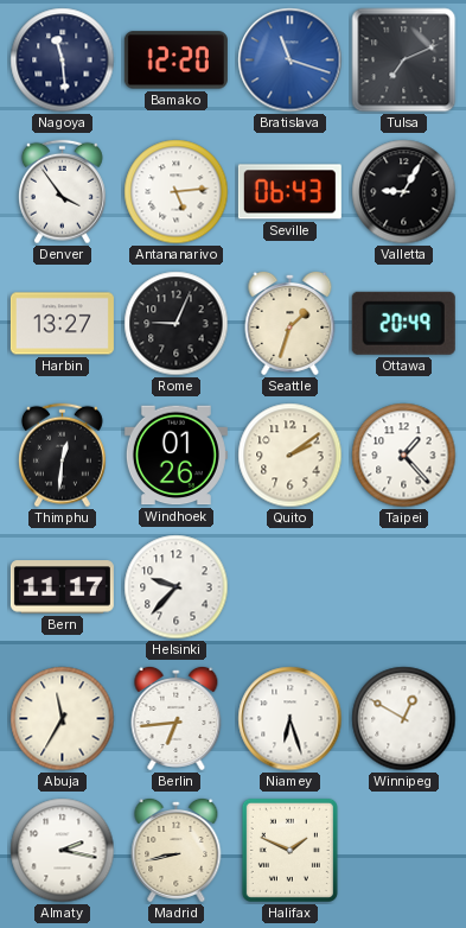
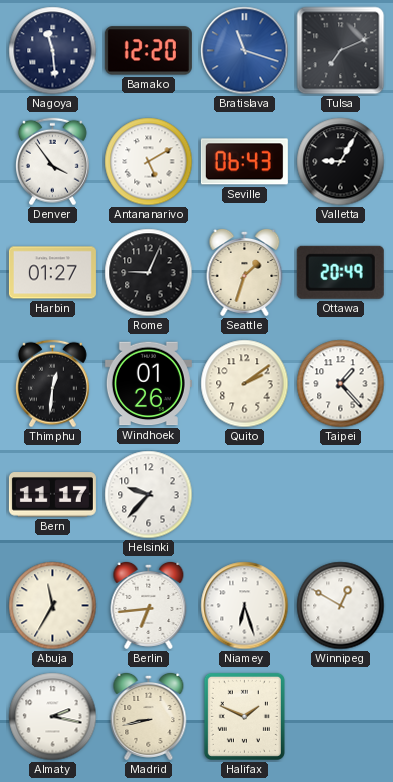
Antananarivo: 5:14 -> 5:10 (149, 162)
Harbin: 13:27 -> 01:27 (52, 273)
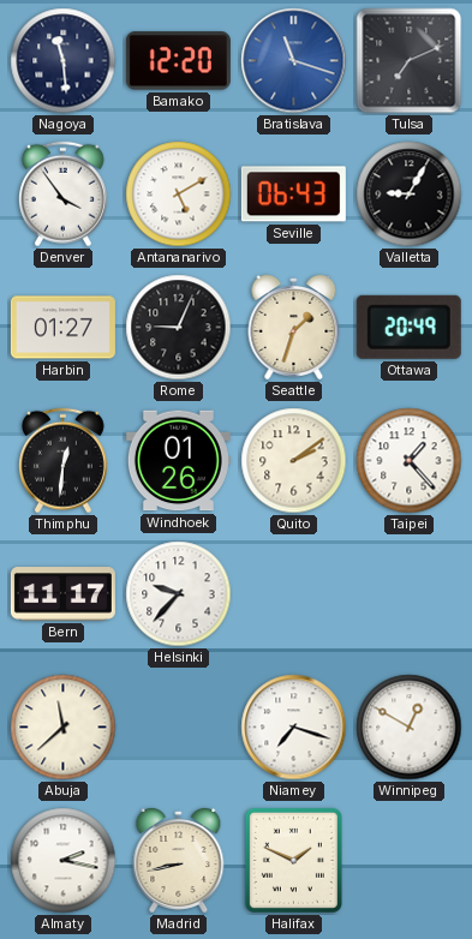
Abuja: 11:35 -> 11:38 (64, 728)
Berlin: 6:44 -> none (149, 605)
Niamey: 6:27 -> 7:18 (294, 728)
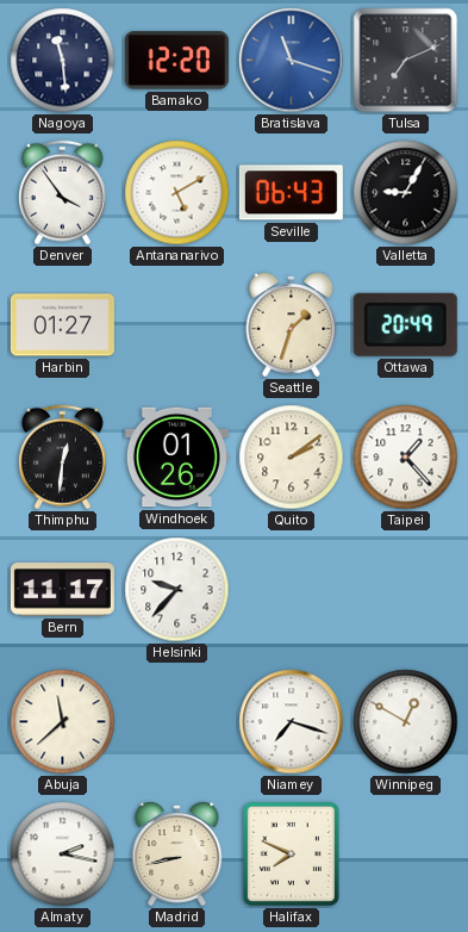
Rome: 9:04 -> none (179, 328)
Halifax: 1:49 -> 7:49 (291, 853)
